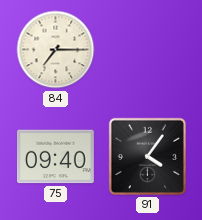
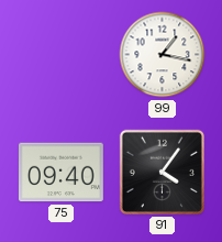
84: 7:15 -> none (56, 50)
99: none -> 1:17 (163, 55)
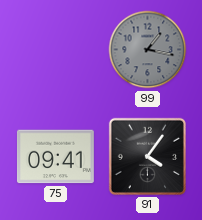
99 dial: white -> grey (148, 50)
75: 09:40 -> 09:41 (55, 157)
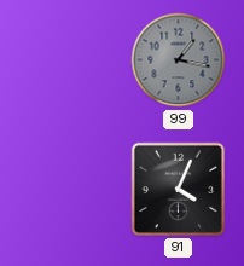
75: 09:41 -> none (55, 157)
91: 4:06 -> 4:04 (178, 189)
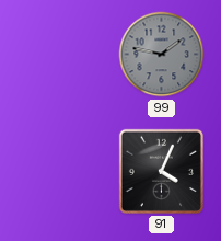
99: 1:17 -> 1:47 (162, 55)
